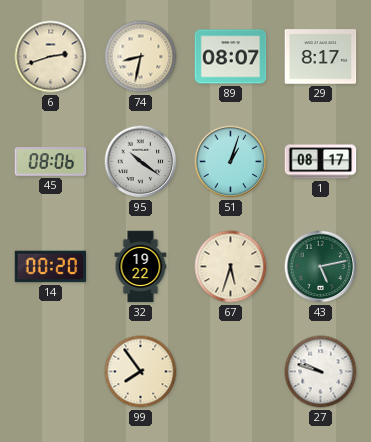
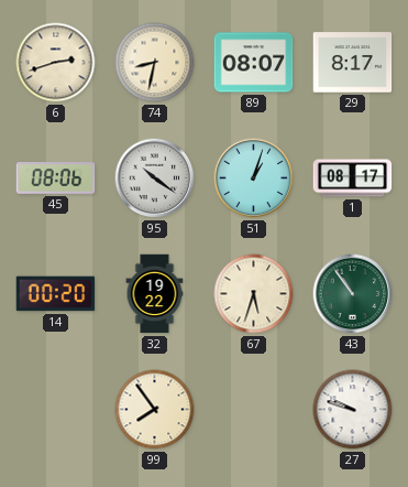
43: 5:13 -> 10:54 (353, 294)
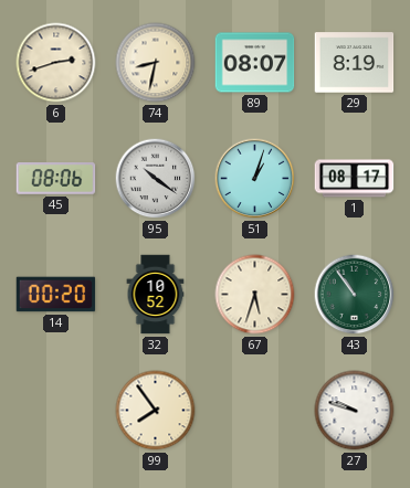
29: 8:17 -> 8:19 (355, 63)
32: 19:22 -> 10:52 (156, 295)
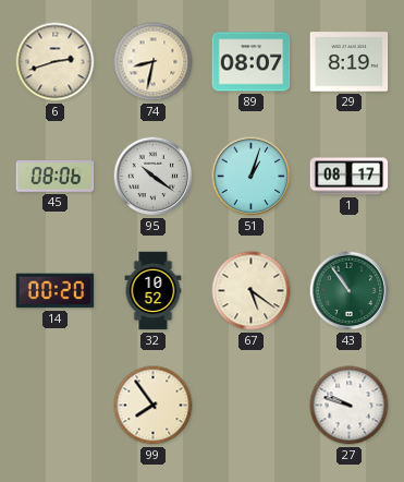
67: 5:33 -> 5:21 (252, 291)
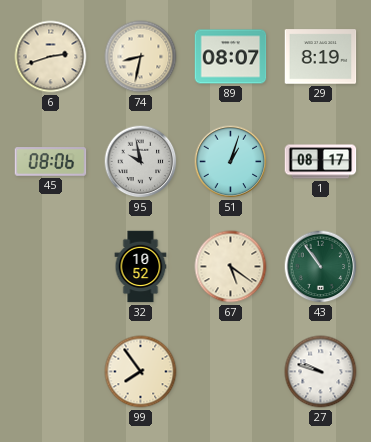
95: 10:21 -> 9:58 (141, 162)
14: 00:20 -> none (56, 291)
